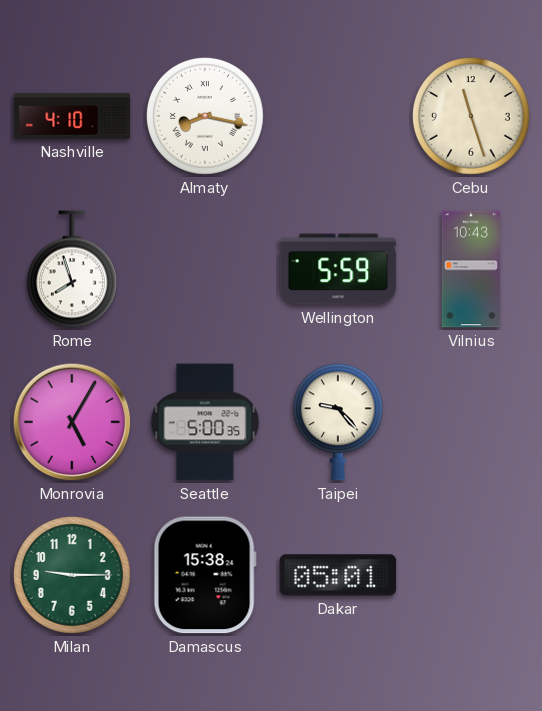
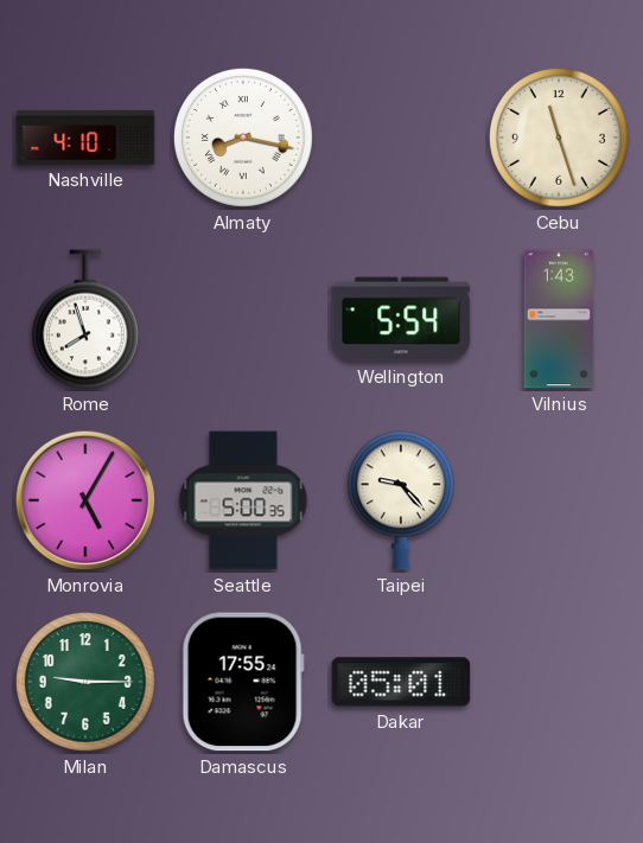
Wellington: 5:59 -> 5:54 (401, 319)
Vilnius: 10:43 -> 1:43 (559, 319)
Damascus: 15:38 -> 17:55 (243, 682)
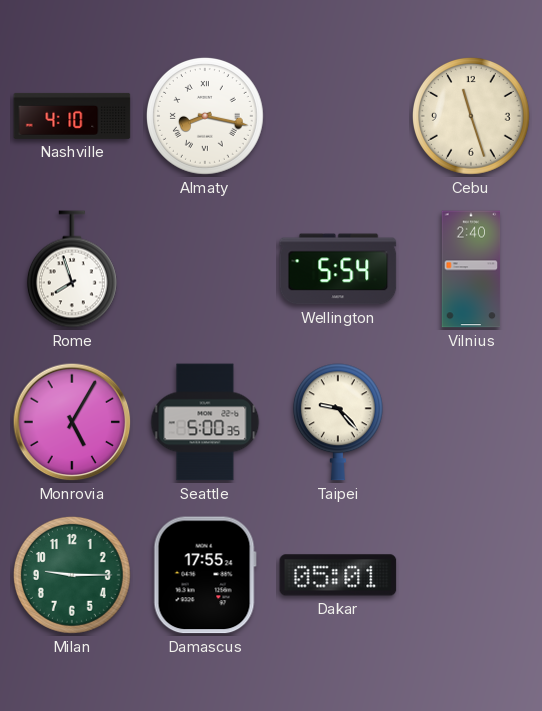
Vilnius: 1:43 -> 2:40 (471, 269)
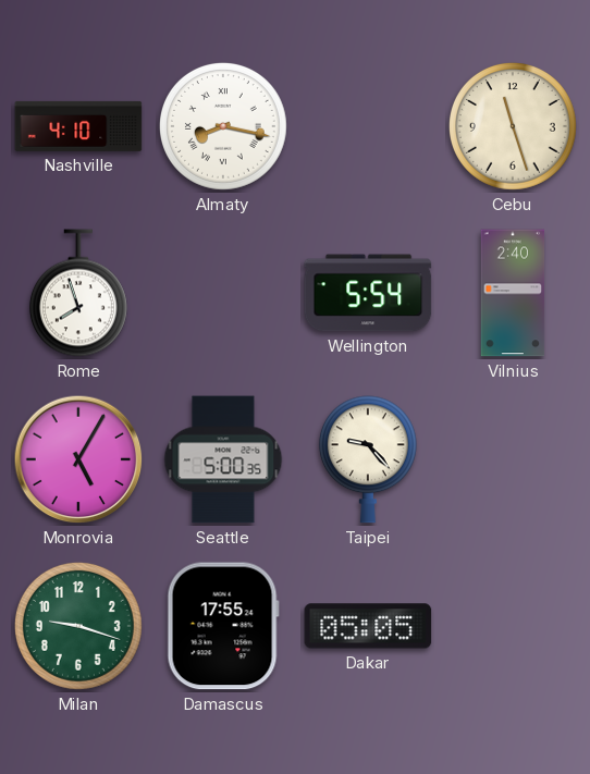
Milan: 9:15 -> 9:18 (78, 626)
Dakar: 05:01 -> 05:05 (368, 626)
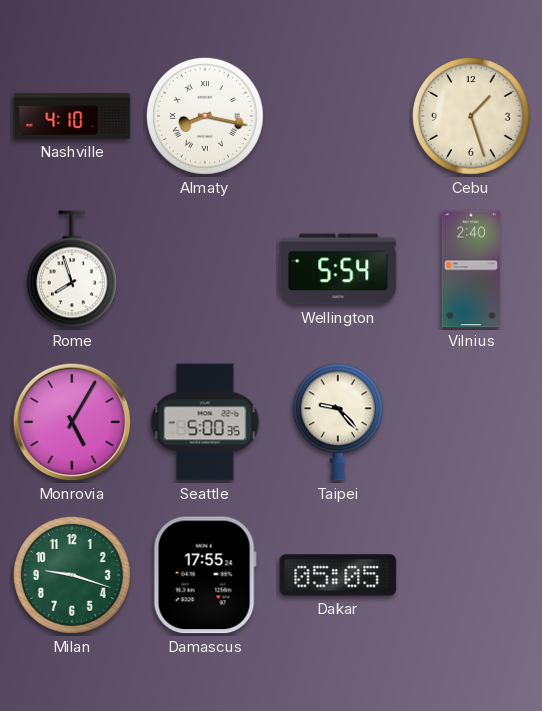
Cebu: 11:27 -> 1:27 (471, 116)
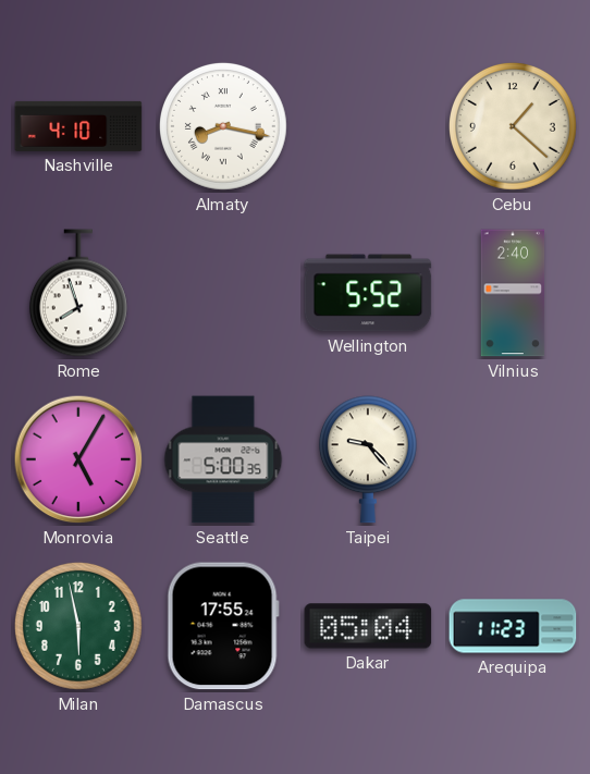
Cebu: 1:27 -> 1:22 (513, 126)
Wellington: 5:54 -> 5:52 (368, 293)
Milan: 9:18 -> 5:58 (78, 626)
Dakar: 05:05 -> 05:04 (368, 626)
Arequipa: none -> 11:23 (513, 626)
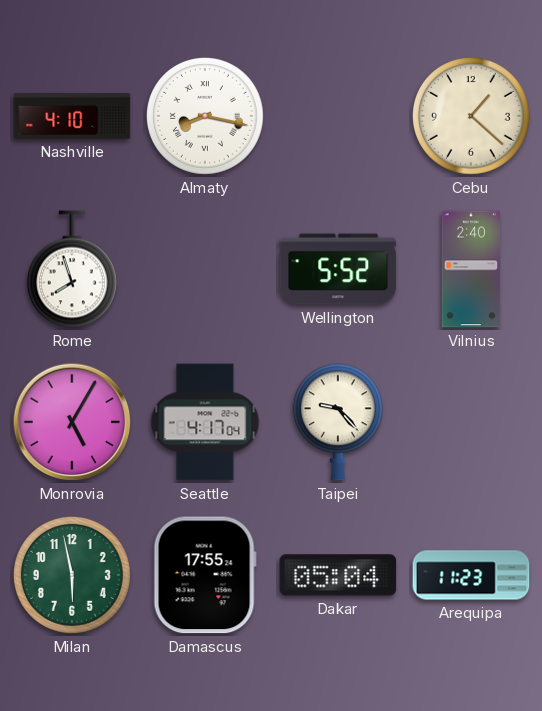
Seattle: 5:00 -> 4:17 (205, 422)
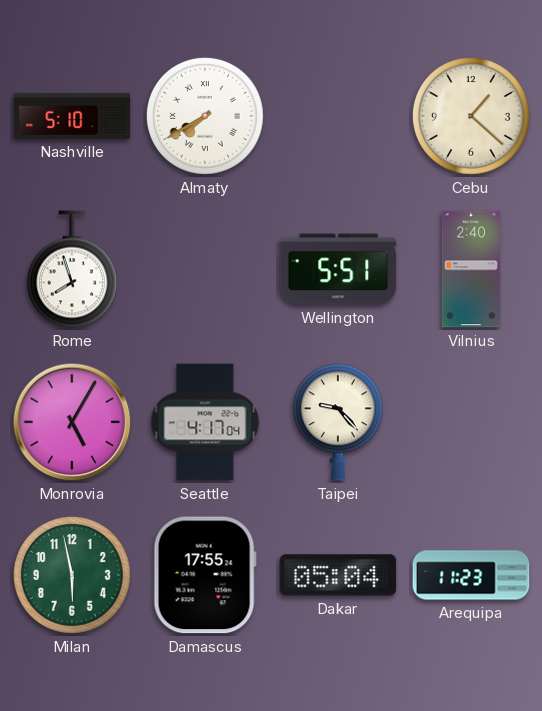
Nashville: 4:10 -> 5:10 (72, 116)
Almaty: 8:17 -> 7:40 (205, 116)
Wellington: 5:52 -> 5:51 (338, 269)
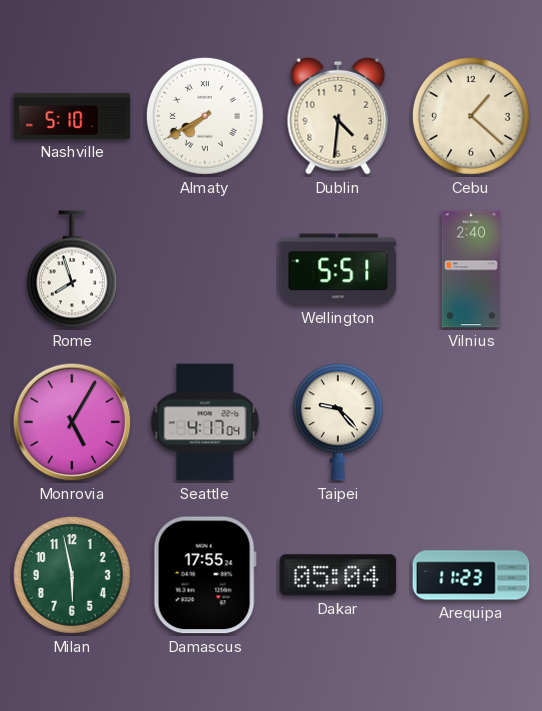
Dublin: none -> 4:31 (338, 116)
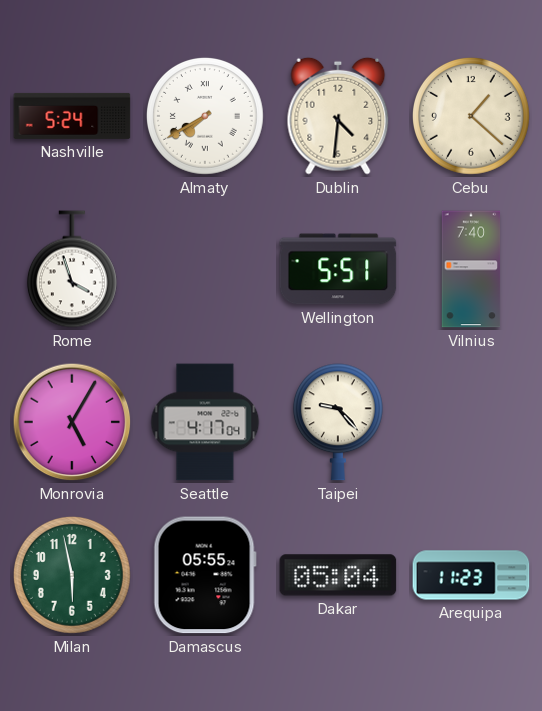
Nashville: 5:10 -> 5:24 (72, 116)
Rome: 7:57 -> 3:57 (72, 269)
Vilnius: 2:40 -> 7:40 (471, 269)
Damascus: 17:55 -> 05:55 (205, 575)
